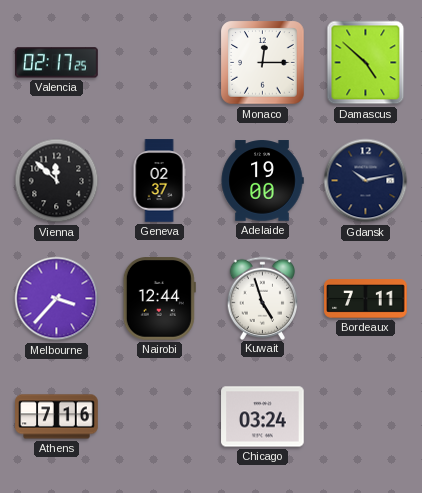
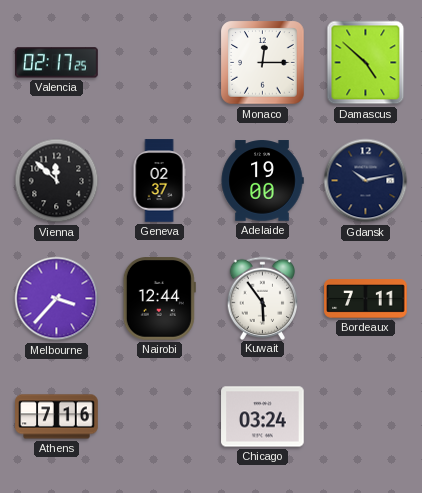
Kuwait: 4:57 -> 5:54 (263, 298)
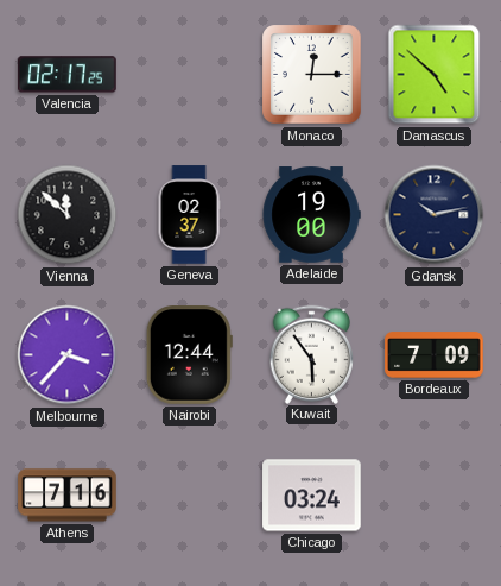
Bordeaux: 7:11 -> 7:09 (435, 355)
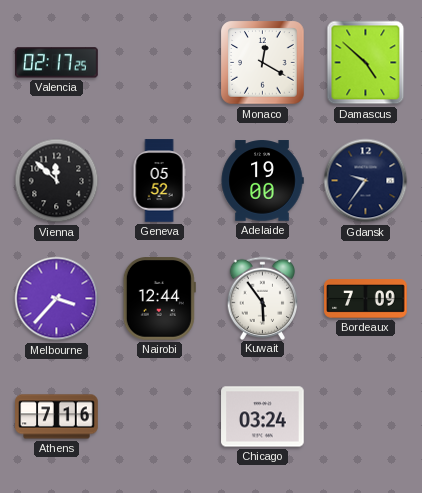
Monaco: 12:15 -> 12:20 (263, 63)
Geneva: 02:37 -> 05:52 (159, 181)
Gdansk: 10:13 -> 9:36 (366, 181)
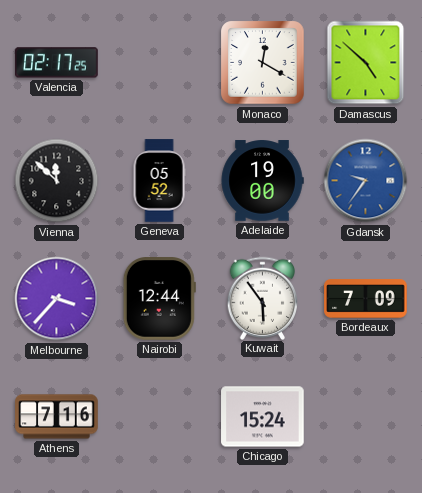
Gdansk dial: navy -> blue (366, 181)
Chicago: 03:24 -> 15:24 (263, 417)
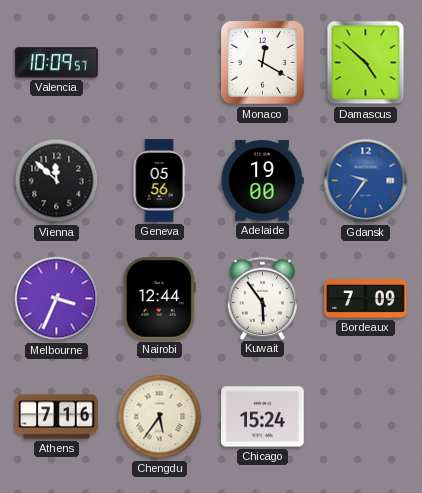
Valencia: 02:17 -> 10:09 (57, 63)
Geneva: 05:52 -> 05:56 (159, 181)
Melbourne: 3:37 -> 3:34 (57, 299)
Chengdu: none -> 5:36 (160, 417)
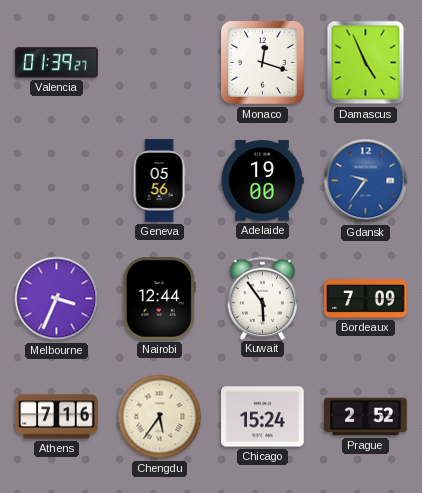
Valencia: 10:09 -> 01:39 (57, 63)
Monaco: 12:20 -> 12:18 (263, 63)
Damascus: 4:52 -> 4:56 (366, 63)
Vienna: 11:52 -> none (57, 181)
Prague: none -> 2:52 (366, 417)
